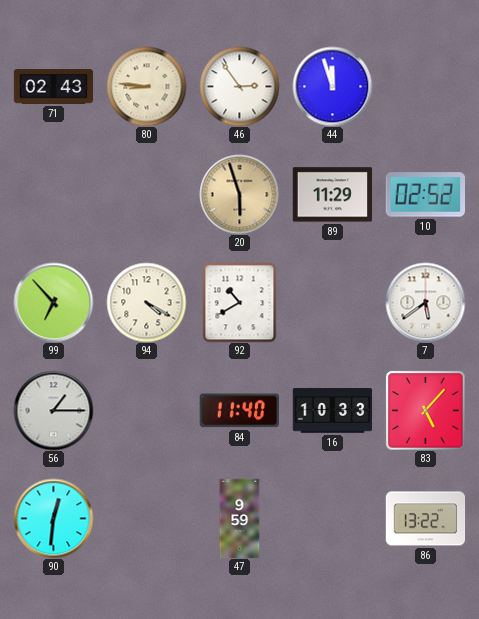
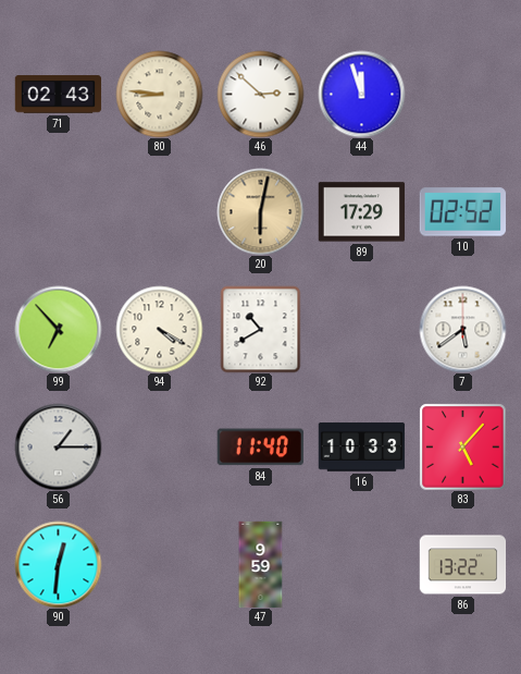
46: 2:54 -> 2:52 (260, 94)
20: 5:57 -> 6:02 (260, 211)
89: 11:29 -> 17:29 (361, 212)
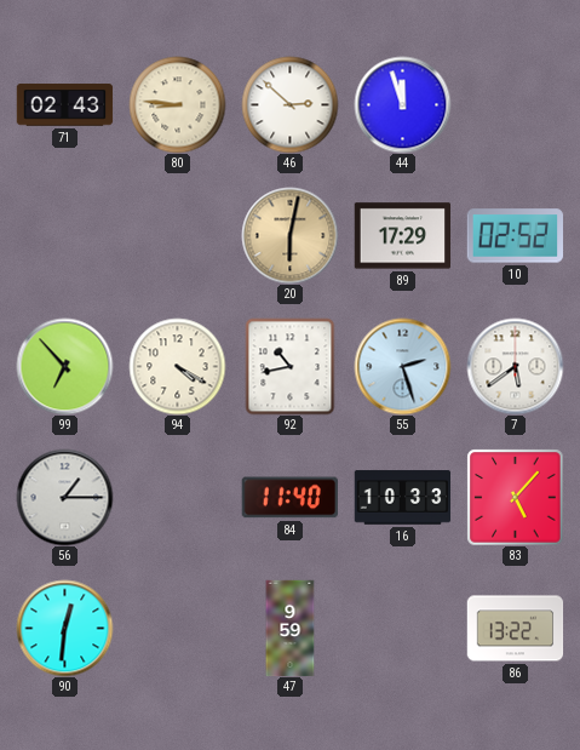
92: 10:40 -> 10:43 (291, 366)
55: none -> 2:27 (402, 366)
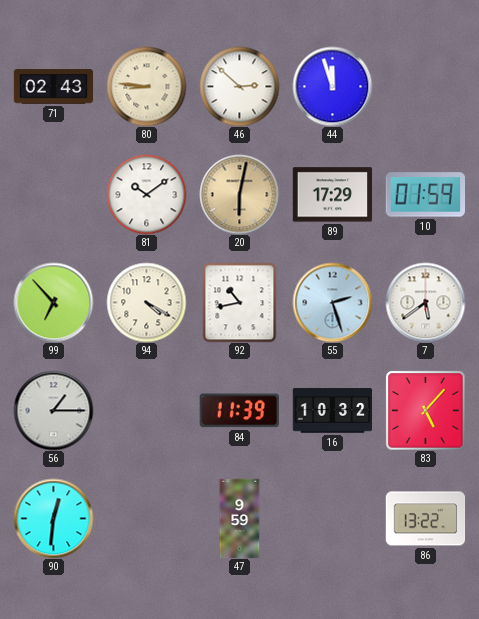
81: none -> 10:09 (146, 194)
10: 02:52 -> 01:59 (425, 195)
84: 11:40 -> 11:39 (239, 411)
16: 10:33 -> 10:32 (332, 411)
